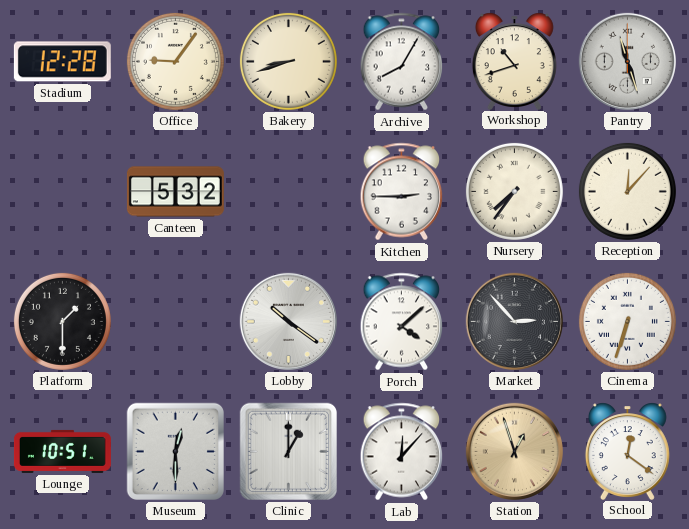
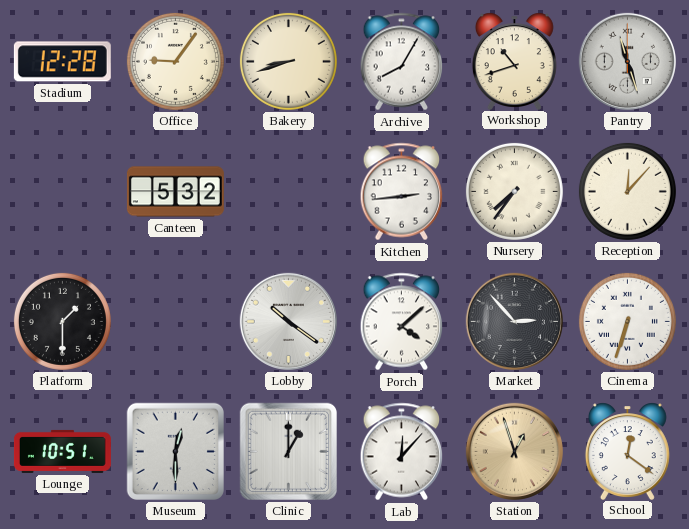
Kitchen: 2:45 -> 2:44 (402, 192)
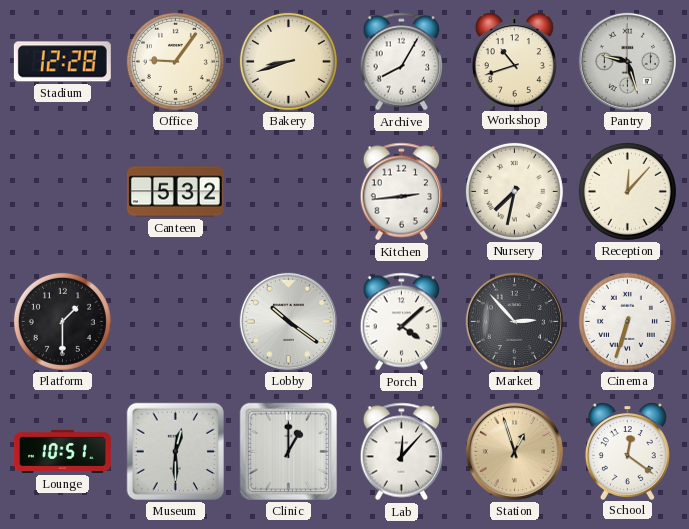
Pantry: 11:27 -> 9:27 (627, 61)
Nursery: 7:36 -> 7:32 (514, 191)
